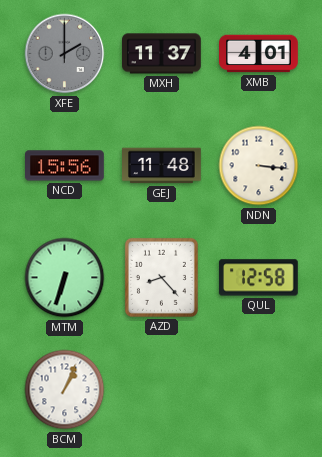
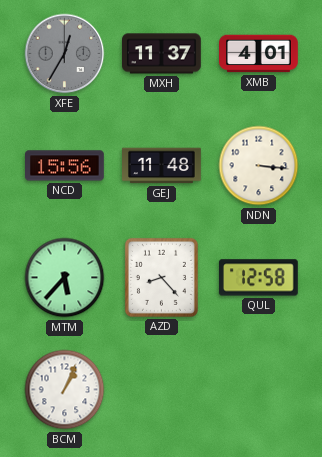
XFE: 2:00 -> 12:35 (65, 54)
MTM: 6:33 -> 5:37 (65, 278)
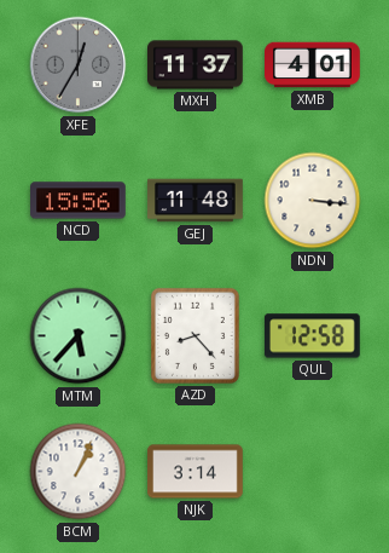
NJK: none -> 3:14 (196, 472)
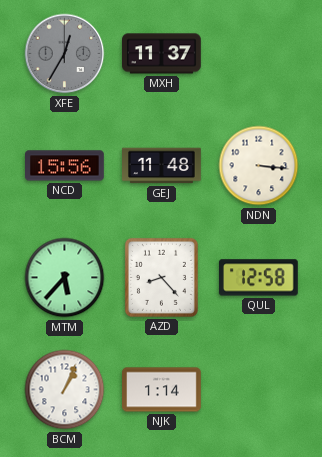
XMB: 4:01 -> none (313, 65)
NJK: 3:14 -> 1:14 (162, 390)
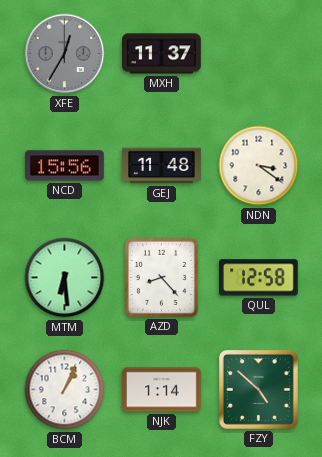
NDN: 3:16 -> 3:21 (259, 166)
MTM: 5:37 -> 6:29 (65, 278)
FZY: none -> 4:52 (259, 390)
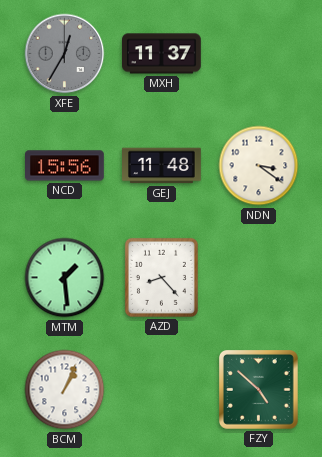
MTM: 6:29 -> 1:29 (65, 278)
QUL: 12:58 -> none (258, 278)
NJK: 1:14 -> none (162, 390)
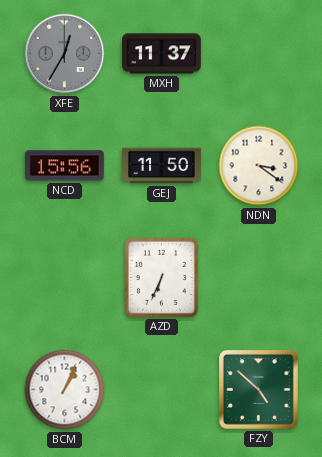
GEJ: 11:48 -> 11:50 (162, 166)
MTM: 1:29 -> none (65, 278)
AZD: 8:23 -> 6:34 (161, 277)
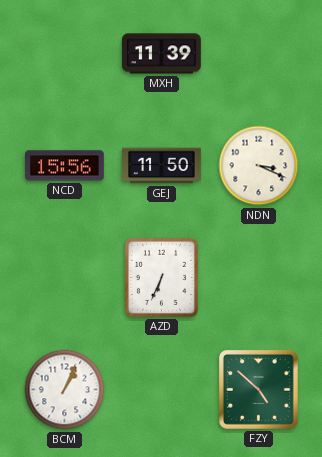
XFE: 12:35 -> none (65, 54)
MXH: 11:37 -> 11:39 (162, 54)
NDN: 3:21 -> 3:19 (259, 166)
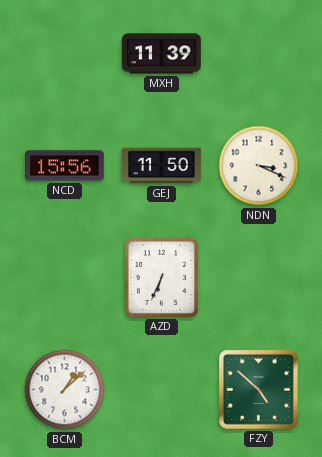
BCM: 1:04 -> 1:08 (65, 390)
